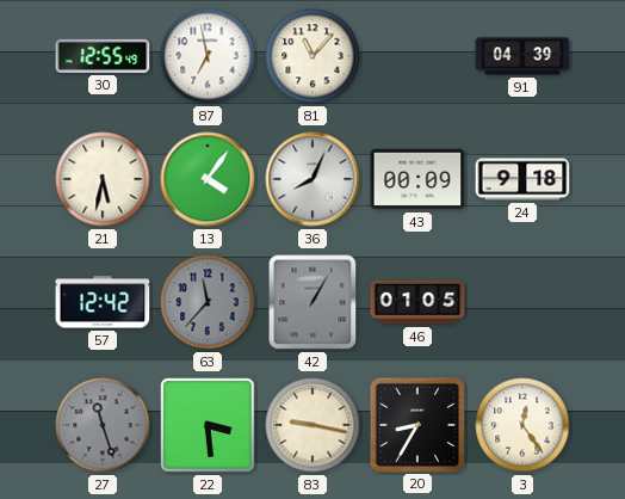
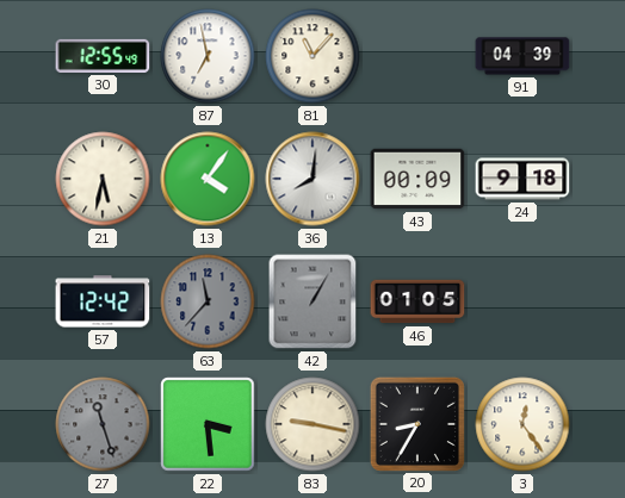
36: 8:04 -> 8:01 (312, 179)
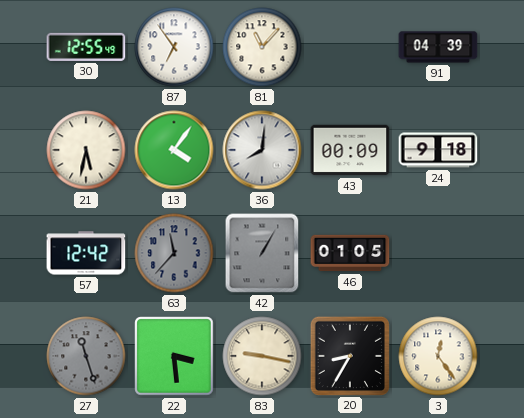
87: 6:58 -> 6:54 (174, 47)
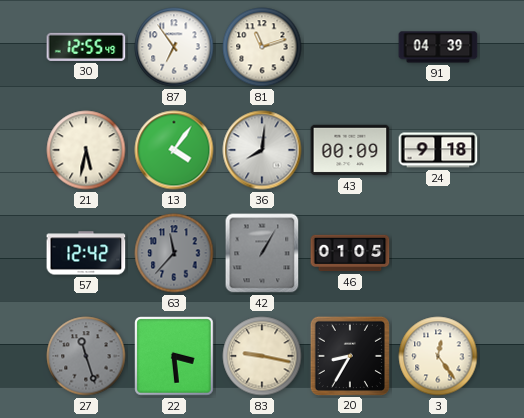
81: 11:07 -> 11:12 (262, 47)
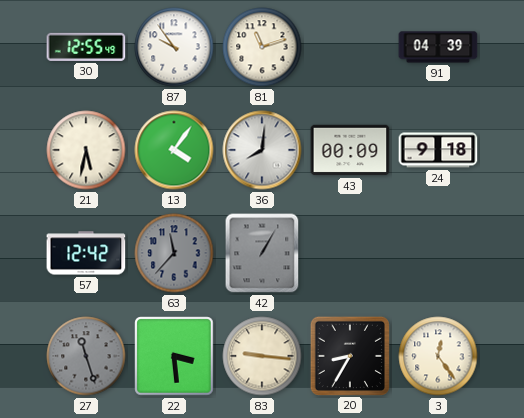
87: 6:54 -> 9:54 (174, 47)
46: 01:05 -> none (350, 253)
83: 9:17 -> 9:16 (262, 356)
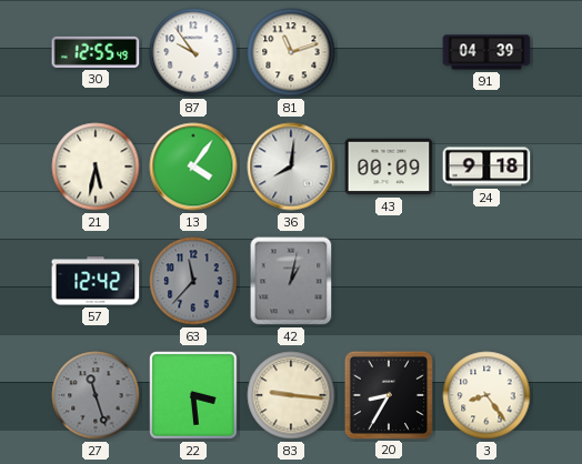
42: 1:05 -> 1:02 (291, 281)
3: 12:24 -> 8:24 (486, 395)
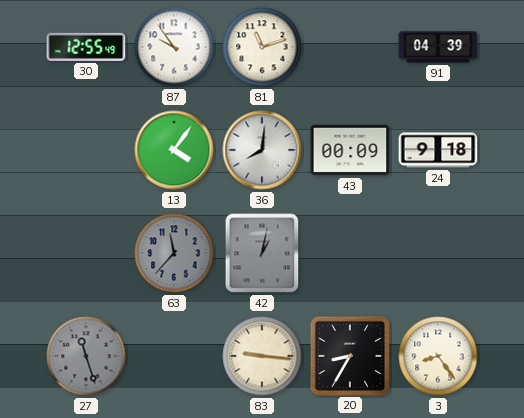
21: 5:32 -> none (96, 167)
57: 12:42 -> none (96, 281)
22: 3:29 -> none (193, 395)
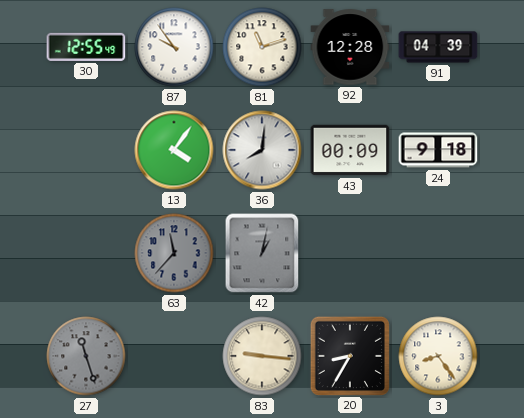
92: none -> 12:28 (350, 47)
